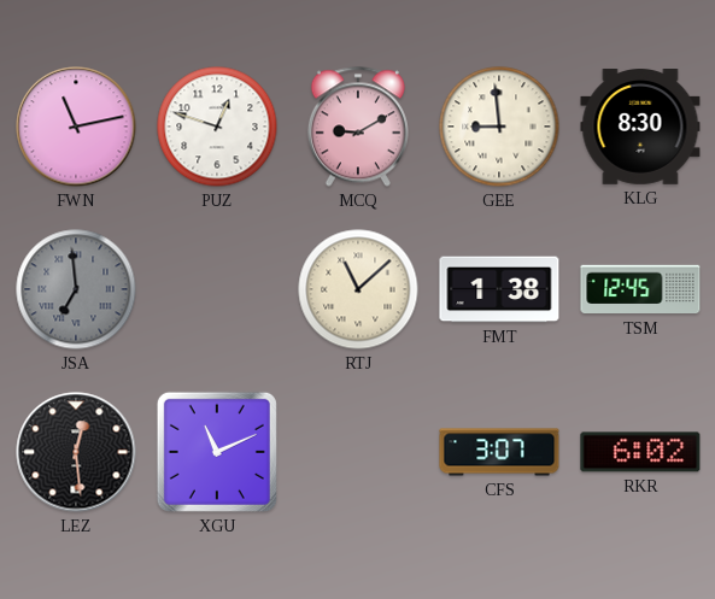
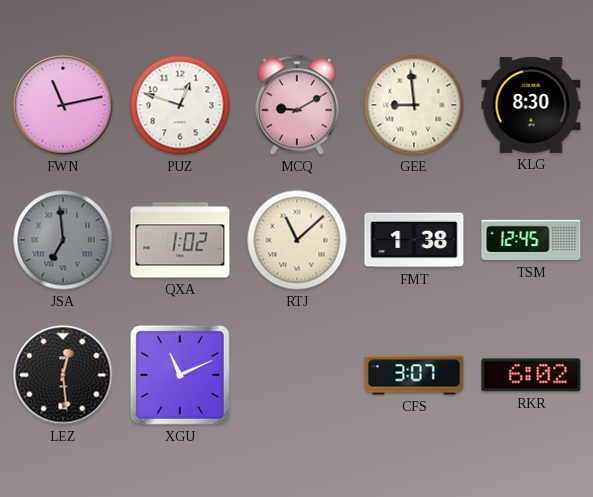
QXA: none -> 1:02 (180, 240)
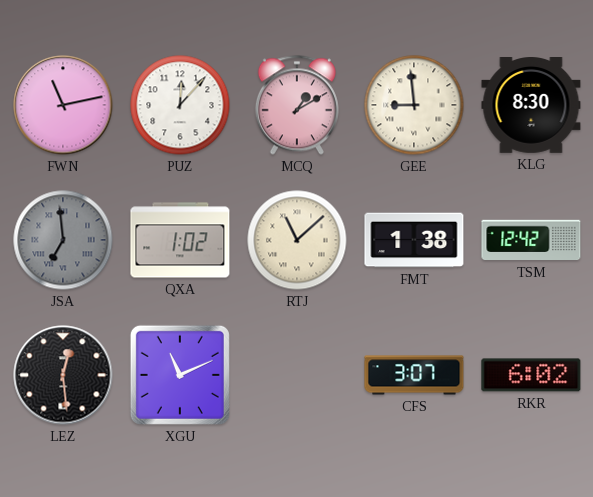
PUZ: 12:48 -> 12:07 (180, 105)
MCQ: 9:10 -> 1:10 (297, 105)
TSM: 12:45 -> 12:42 (531, 240)
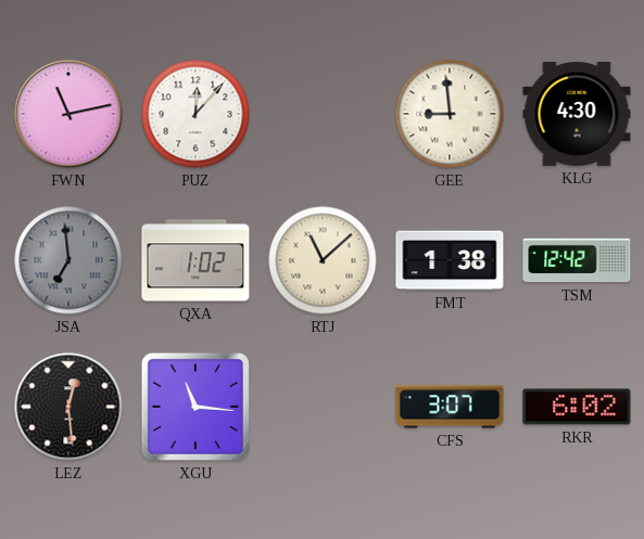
MCQ: 1:10 -> none (297, 105)
KLG: 8:30 -> 4:30 (577, 115)
XGU: 11:11 -> 11:16 (195, 407)
